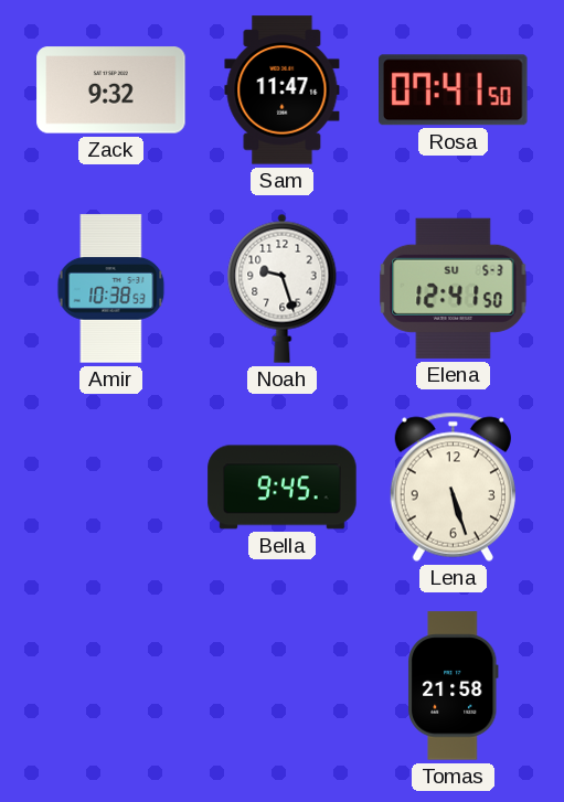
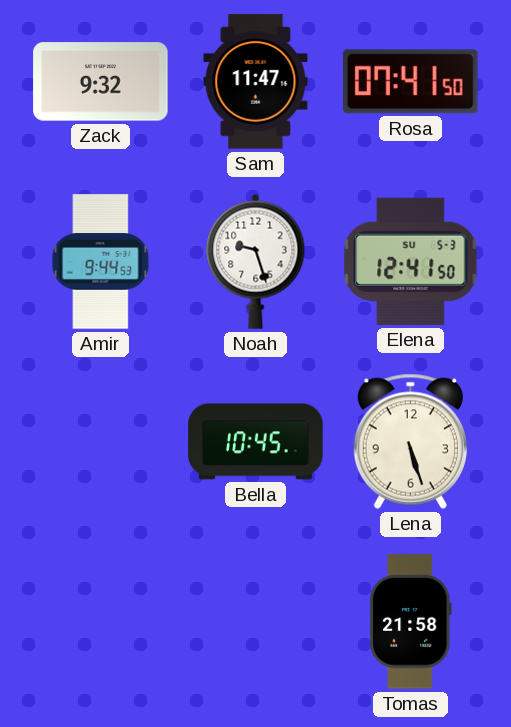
Amir: 10:38 -> 9:44 (101, 262)
Bella: 9:45 -> 10:45 (256, 442)
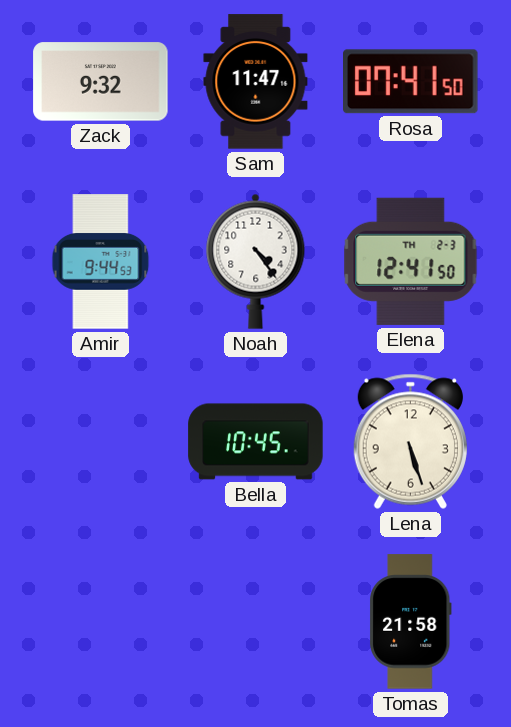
Noah: 9:27 -> 4:24 (256, 261)
Elena date: SU 5-3 -> TH 2-3 (411, 261)
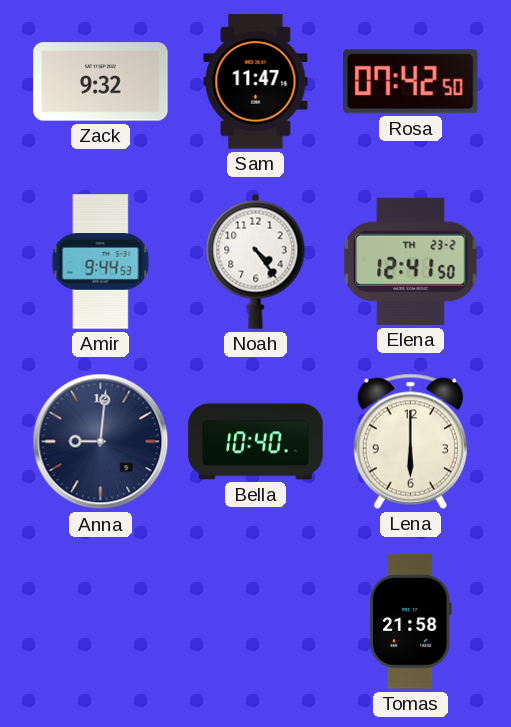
Rosa: 07:41 -> 07:42 (411, 82)
Elena date: TH 2-3 -> TH 23-2 (411, 261)
Anna: none -> 9:01 (101, 442)
Bella: 10:45 -> 10:40 (256, 442)
Lena: 5:27 -> 6:00 (410, 441)
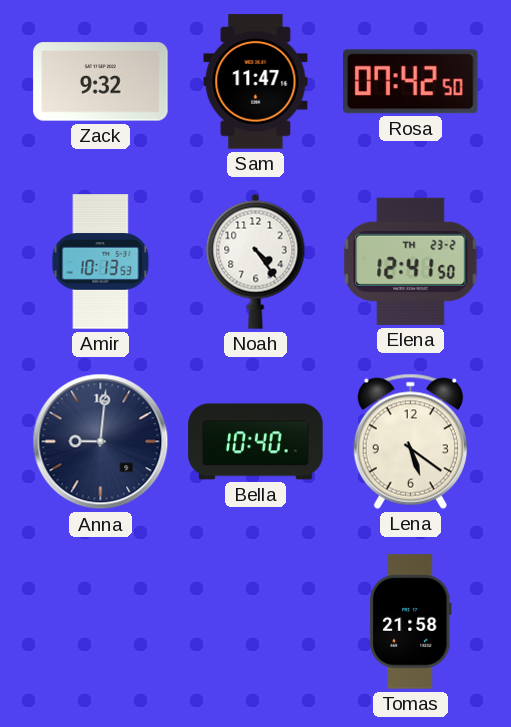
Amir: 9:44 -> 10:13 (101, 262)
Lena: 6:00 -> 5:21 (410, 441)
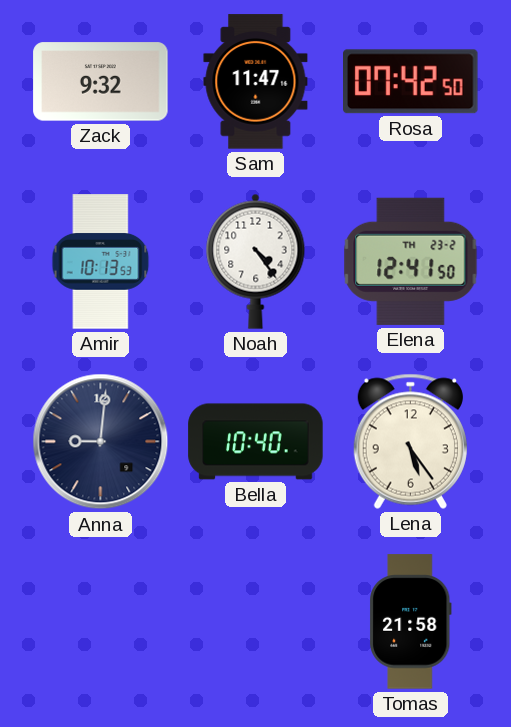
Lena: 5:21 -> 5:24 (410, 441)
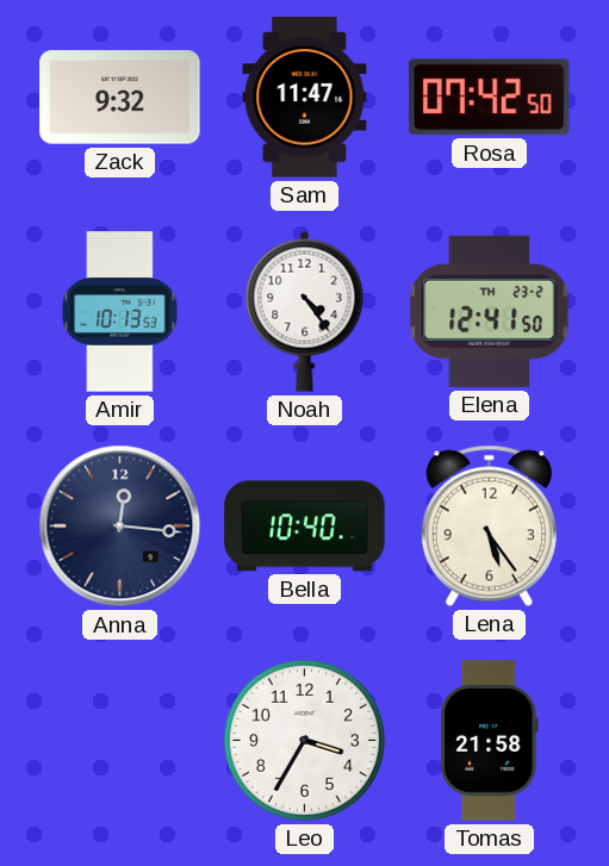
Anna: 9:01 -> 12:16 (120, 527)
Leo: none -> 3:35 (304, 740)
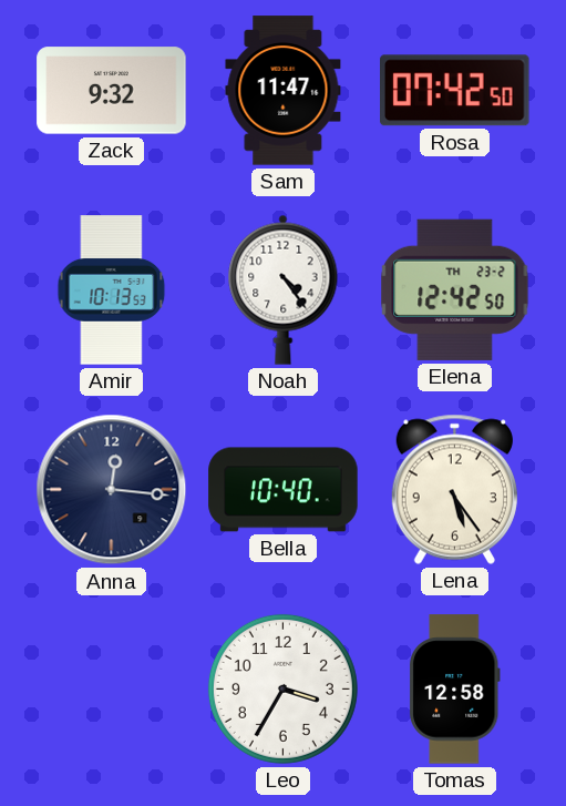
Elena: 12:41 -> 12:42 (455, 289)
Tomas: 21:58 -> 12:58 (454, 690)
